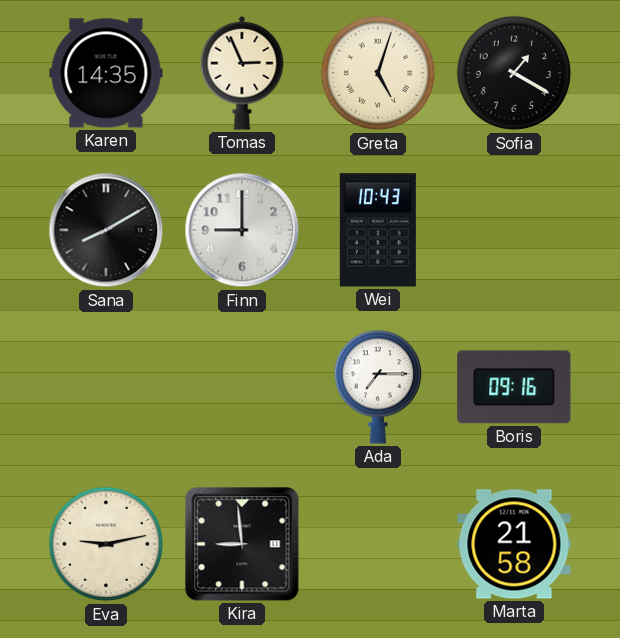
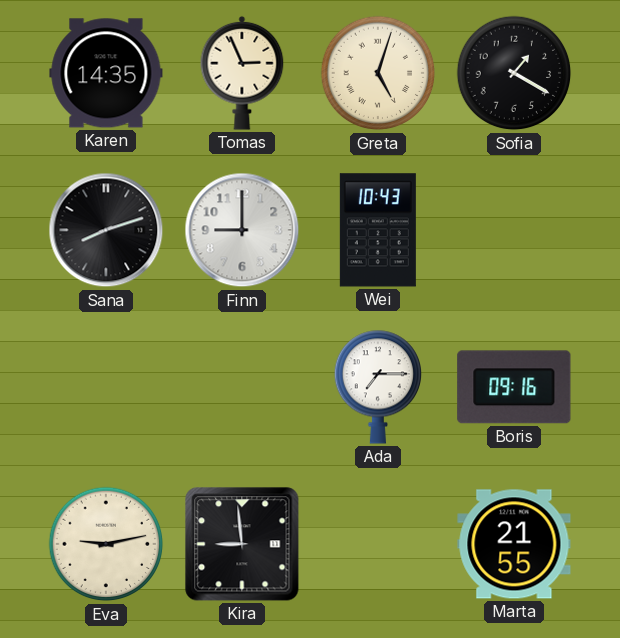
Sana: 8:10 -> 8:12 (106, 230)
Marta: 21:58 -> 21:55 (514, 544)
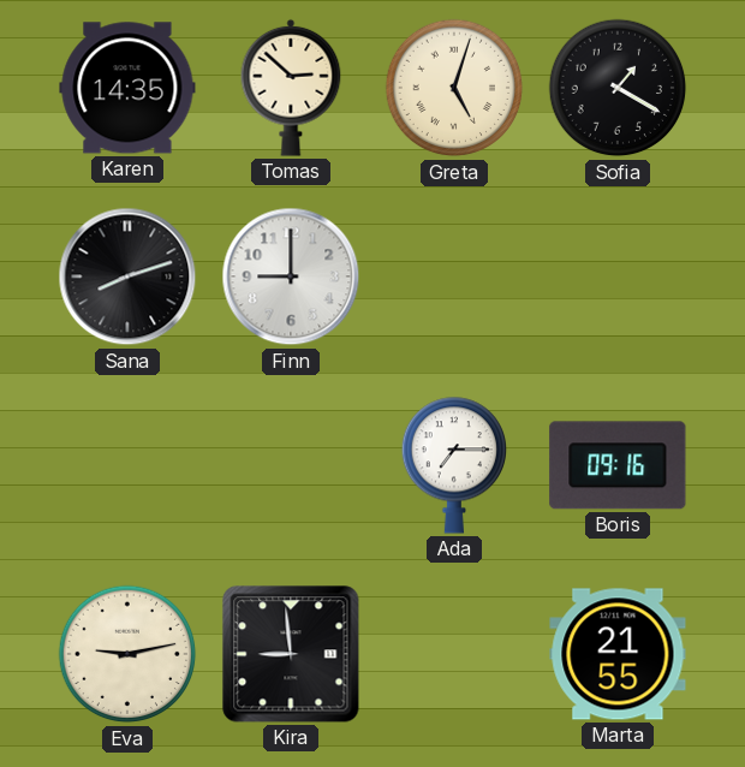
Tomas: 2:56 -> 2:52 (291, 88)
Wei: 10:43 -> none (378, 230)
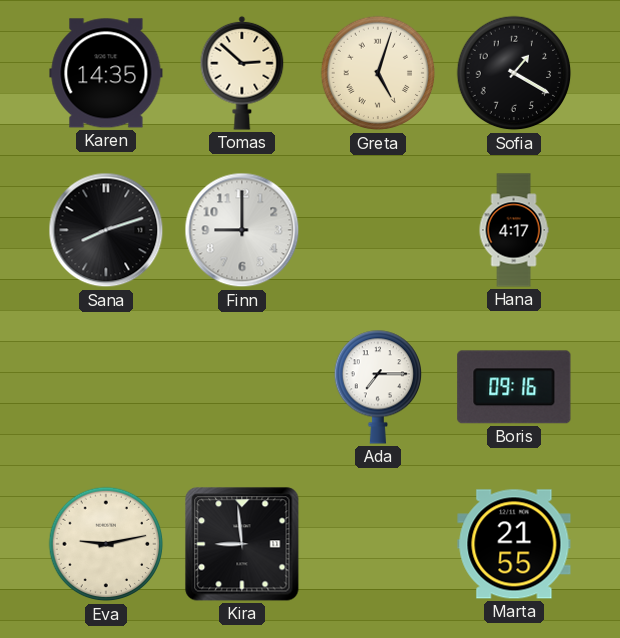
Hana: none -> 4:17 (514, 230)
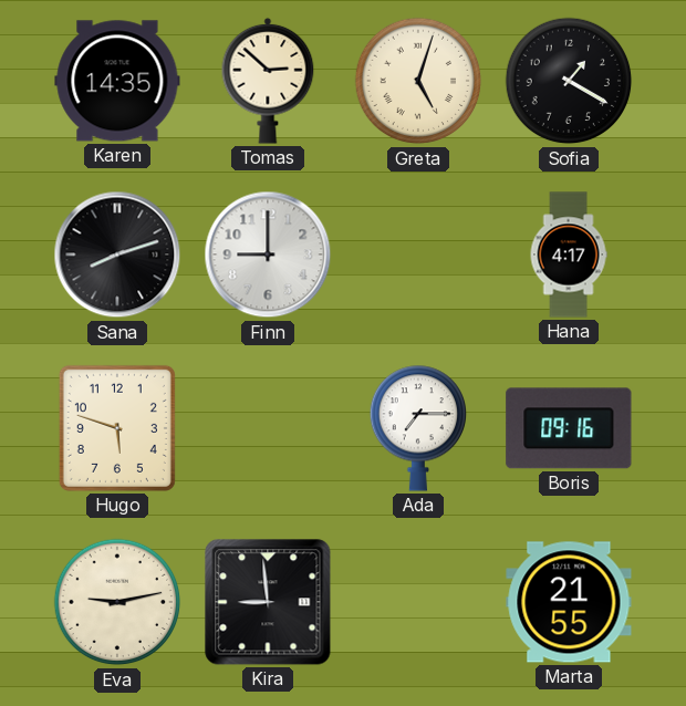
Hugo: none -> 5:48 (117, 428)
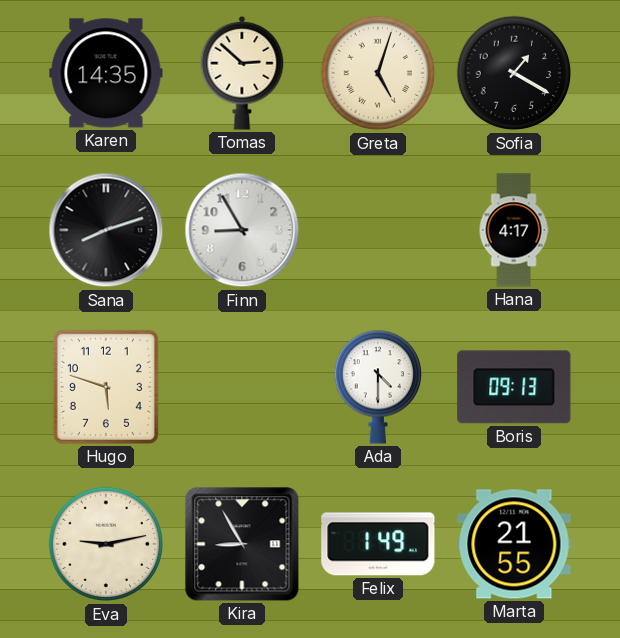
Finn: 9:00 -> 8:55 (242, 230)
Ada: 7:15 -> 4:30 (377, 387)
Boris: 09:16 -> 09:13 (514, 387)
Kira: 8:59 -> 8:55 (242, 544)
Felix: none -> 1:49 (378, 544)
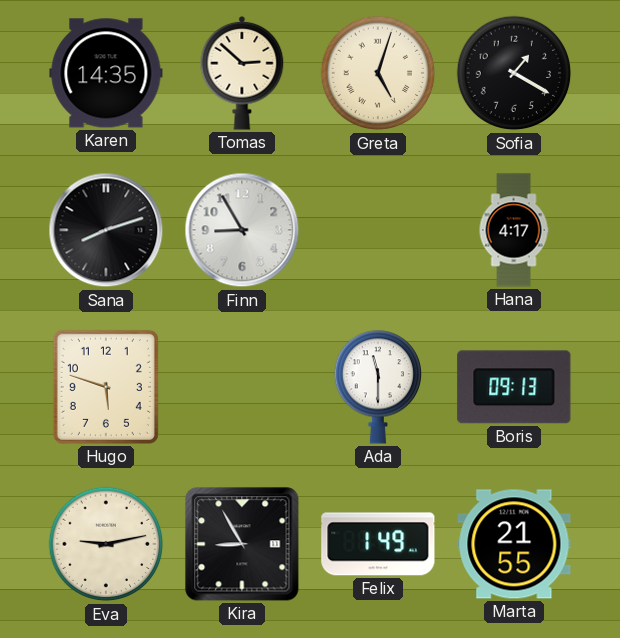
Ada: 4:30 -> 11:30 (377, 387)
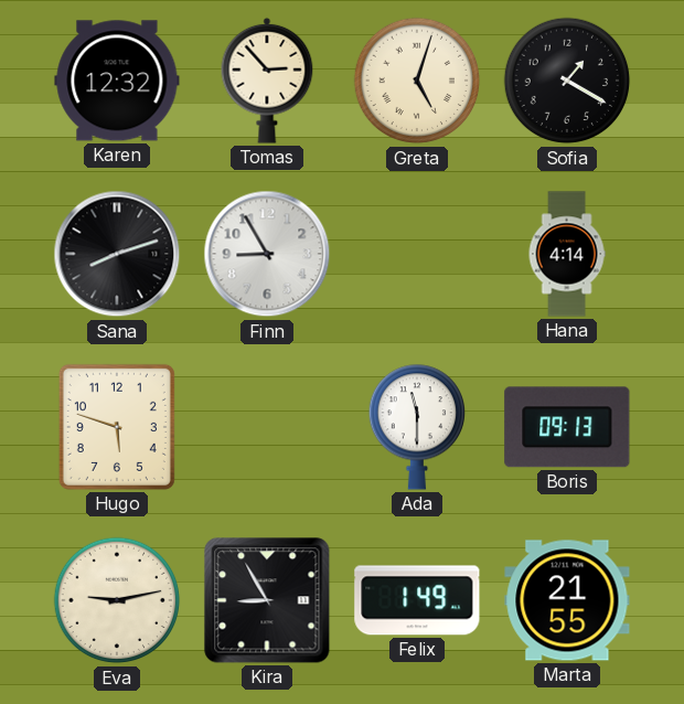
Karen: 14:35 -> 12:32 (117, 81)
Tomas: 2:52 -> 2:53 (267, 81)
Hana: 4:17 -> 4:14 (567, 254)
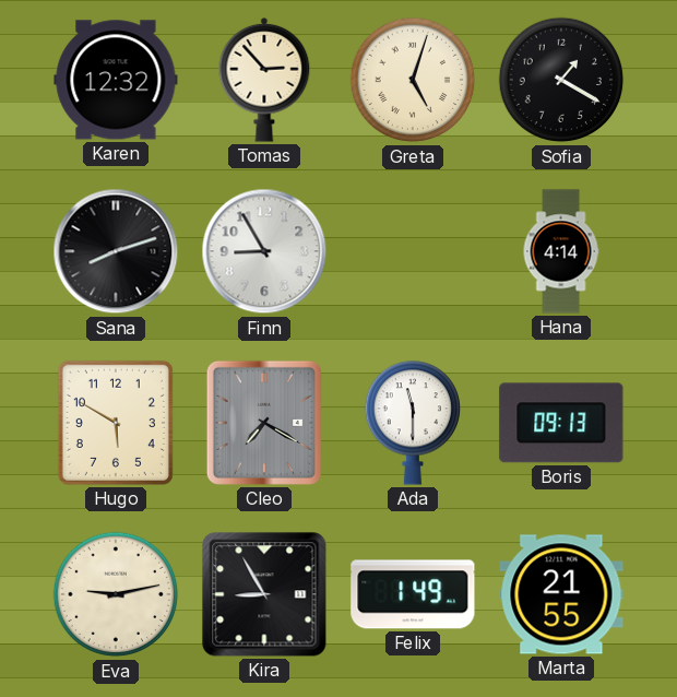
Hugo: 5:48 -> 5:50 (116, 423)
Cleo: none -> 7:20 (264, 423)
